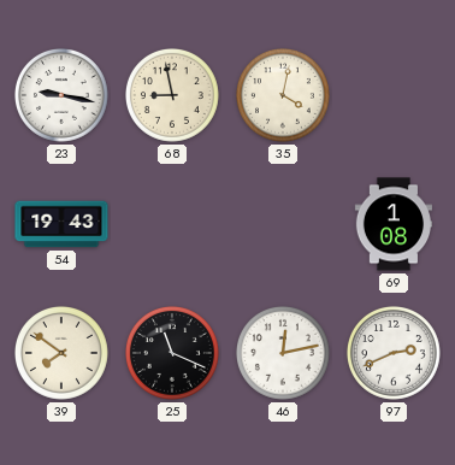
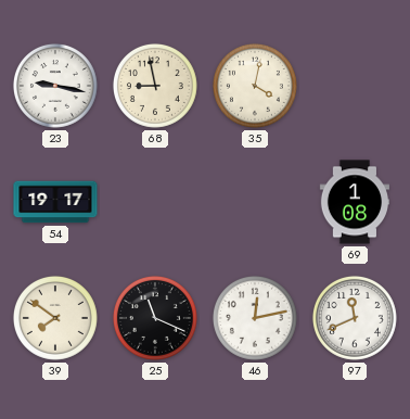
54: 19:43 -> 19:17 (55, 202)
97: 2:41 -> 11:41 (355, 318)
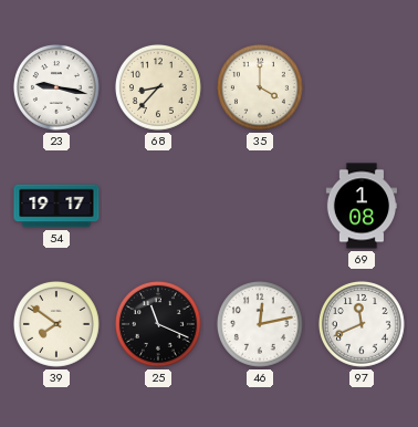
68: 8:58 -> 8:37 (158, 87)
35: 4:02 -> 4:00 (260, 87)
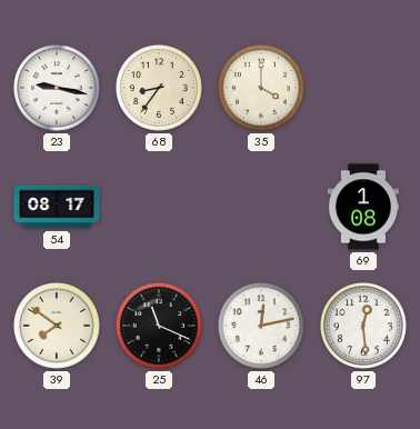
68: 8:37 -> 8:36 (159, 88)
54: 19:17 -> 08:17 (57, 207)
97: 11:41 -> 12:29 (363, 326)
